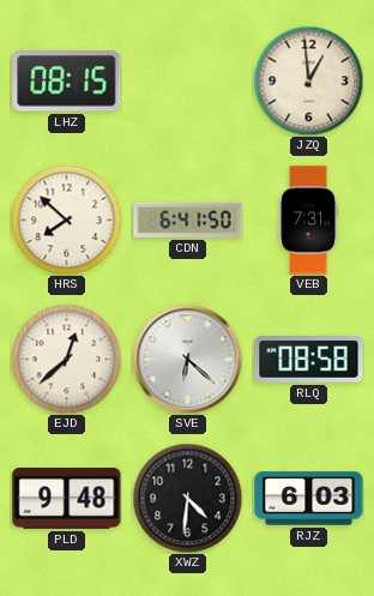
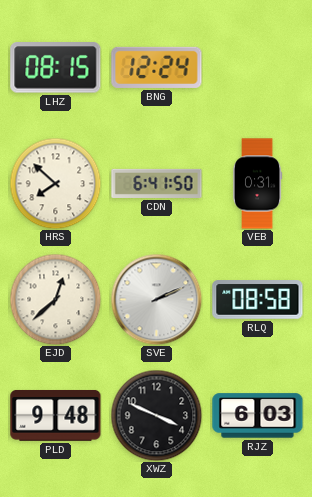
BNG: none -> 12:24 (157, 67)
JZQ: 12:59 -> none (308, 80)
VEB: 7:31 -> 0:31 (257, 184)
SVE: 6:22 -> 2:11 (156, 299)
XWZ: 4:31 -> 3:49 (156, 415)
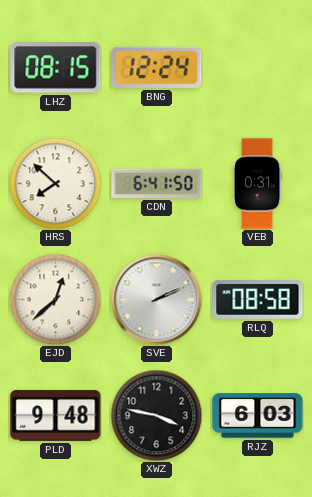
XWZ: 3:49 -> 3:47 (156, 415)
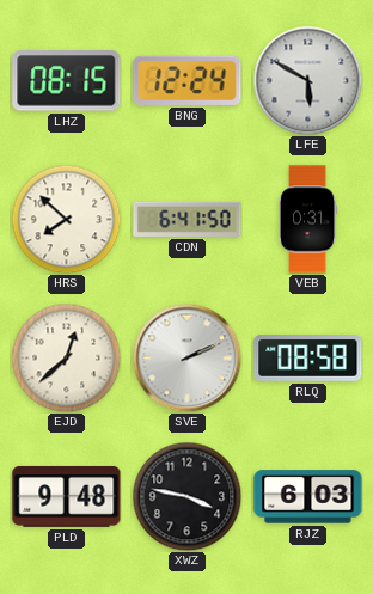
LFE: none -> 5:50 (307, 80)
